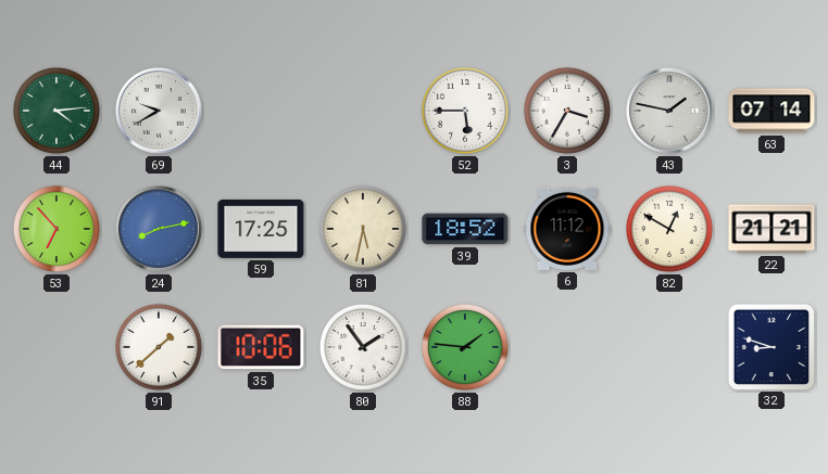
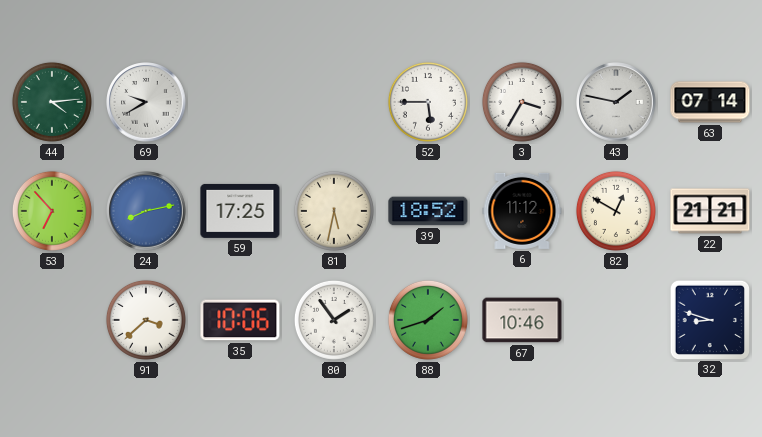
91: 1:38 -> 3:38 (146, 320)
88: 1:46 -> 1:42 (428, 320)
67: none -> 10:46 (522, 320)
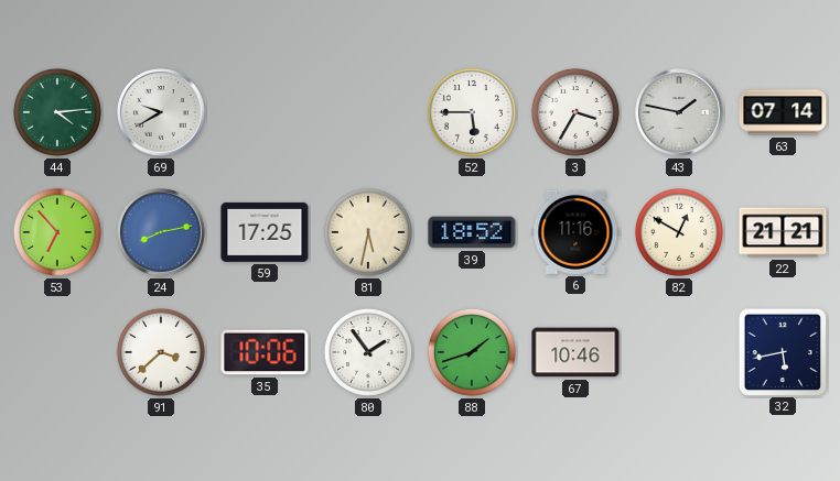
6: 11:12 -> 11:16 (575, 232)
32: 8:48 -> 5:43 (782, 351)
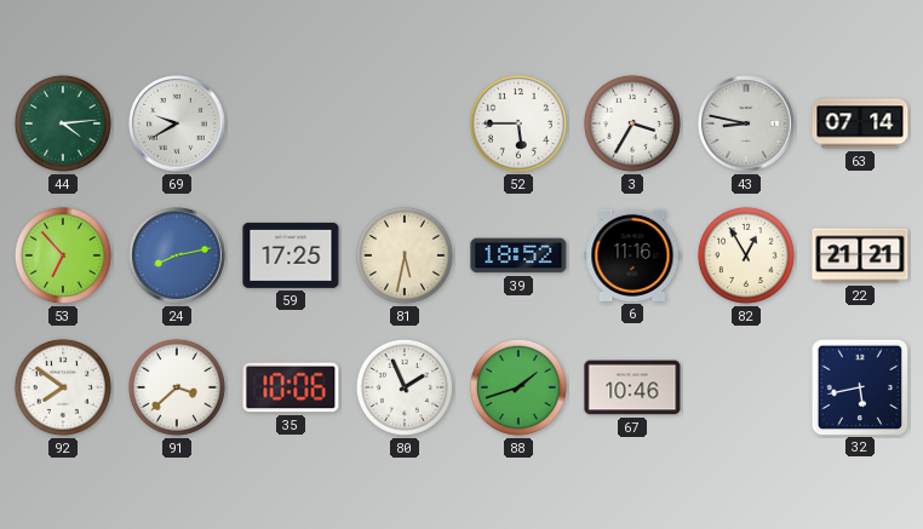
43: 1:47 -> 8:47 (746, 123)
82: 12:50 -> 12:55 (746, 255)
92: none -> 7:51 (63, 387)
80: 1:54 -> 1:56 (405, 387)
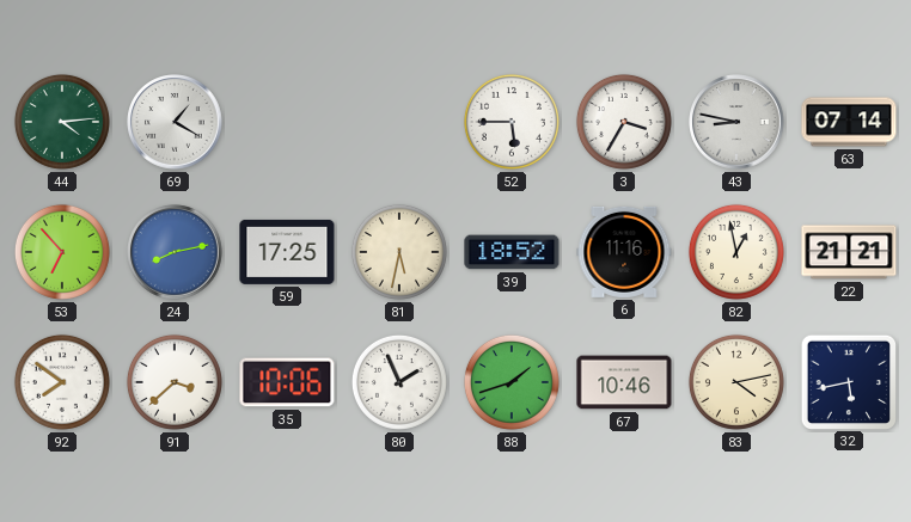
69: 9:40 -> 1:20 (175, 122)
82: 12:55 -> 12:58 (736, 252)
83: none -> 4:13 (736, 382)
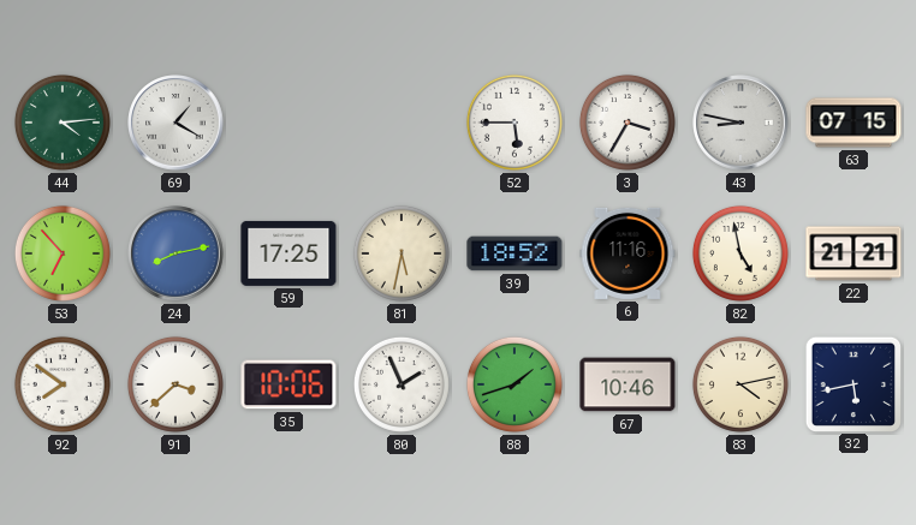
63: 07:14 -> 07:15 (853, 123)
82: 12:58 -> 4:58 (740, 253)
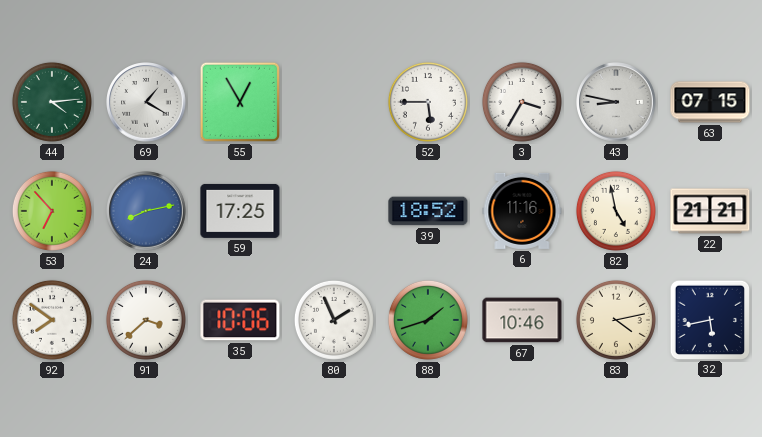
55: none -> 12:55 (240, 102)
81: 5:32 -> none (402, 253)
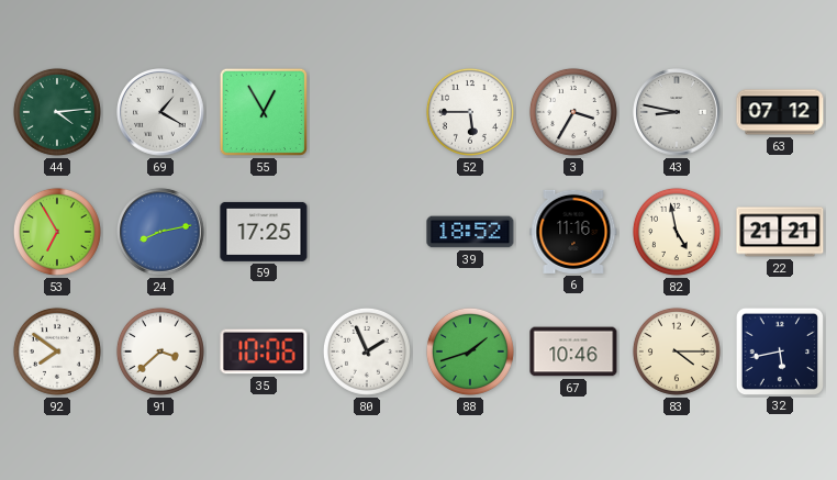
63: 07:15 -> 07:12 (780, 112)
53: 6:53 -> 6:55 (57, 232)
83: 4:13 -> 4:15 (677, 351)
